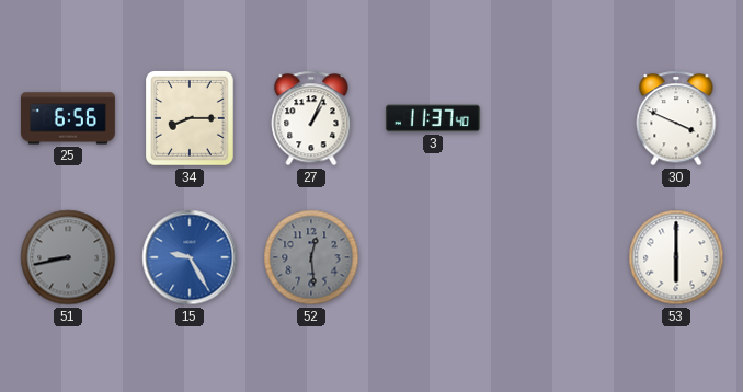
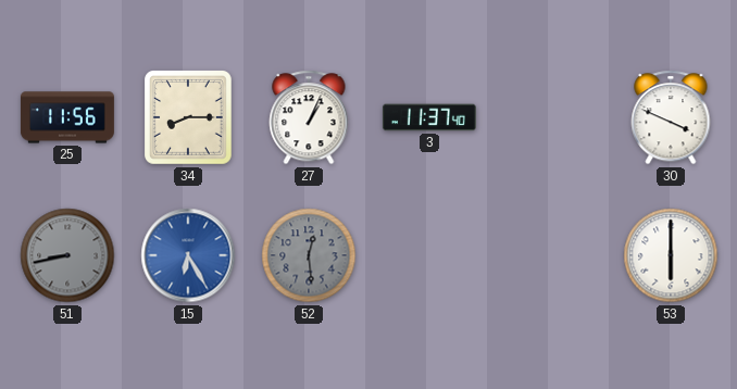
25: 6:56 -> 11:56 (67, 117)
15: 9:25 -> 6:25 (188, 255)
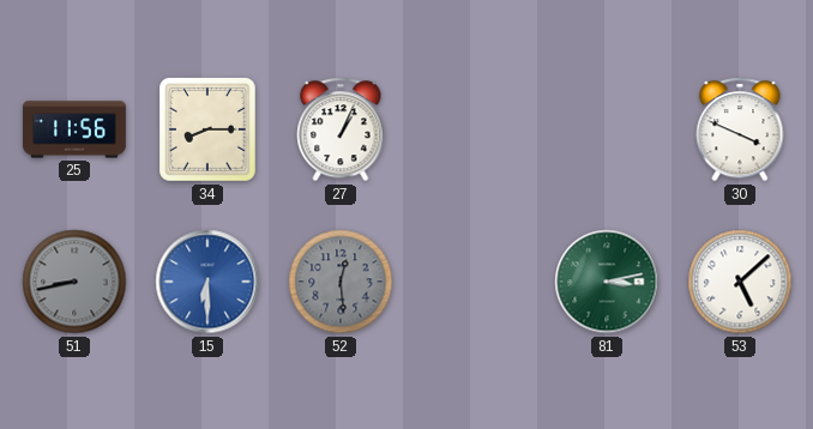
3: 11:37 -> none (429, 117)
15: 6:25 -> 6:30 (207, 282)
81: none -> 3:13 (607, 282)
53: 6:00 -> 5:08 (740, 282)
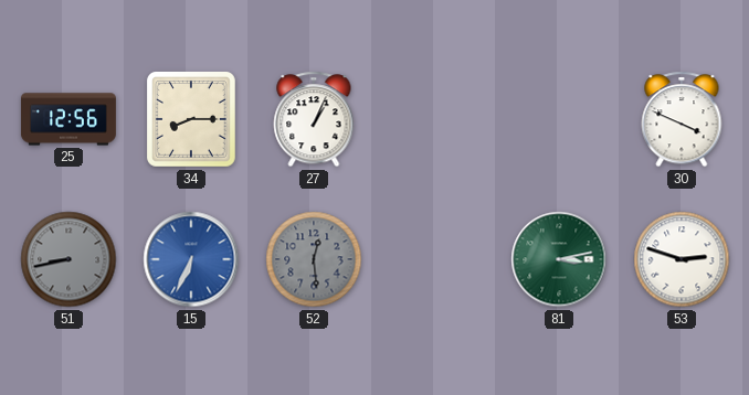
25: 11:56 -> 12:56 (68, 119)
15: 6:30 -> 6:34 (191, 259)
53: 5:08 -> 2:48 (682, 259)
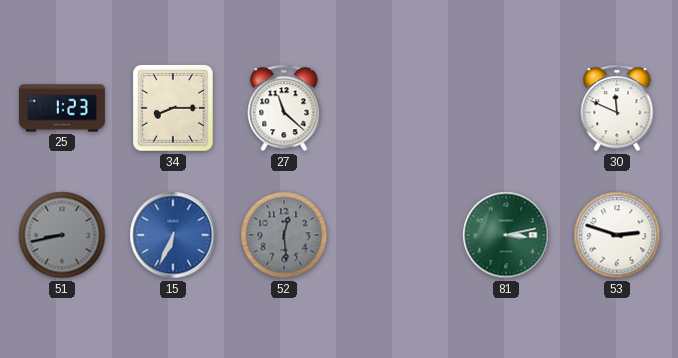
25: 12:56 -> 1:23 (62, 108)
27: 1:04 -> 11:22 (284, 108)
30: 3:49 -> 11:49 (617, 108)
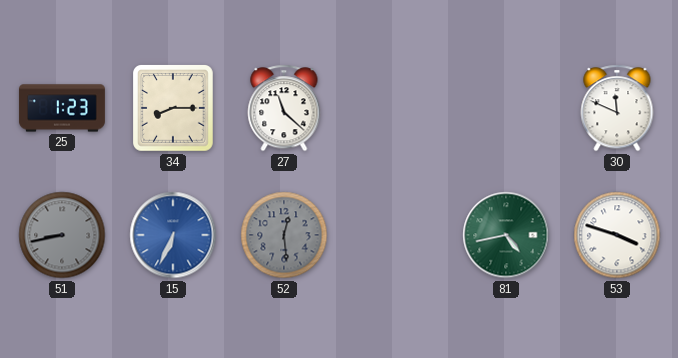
81: 3:13 -> 4:43 (506, 235)
53: 2:48 -> 3:48 (617, 235)
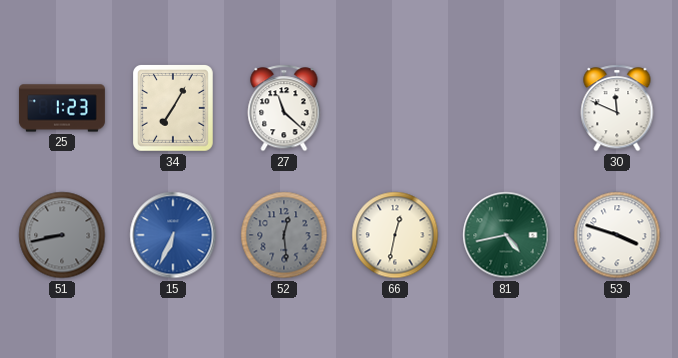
34: 8:15 -> 7:05 (174, 109)
66: none -> 12:32 (395, 235)
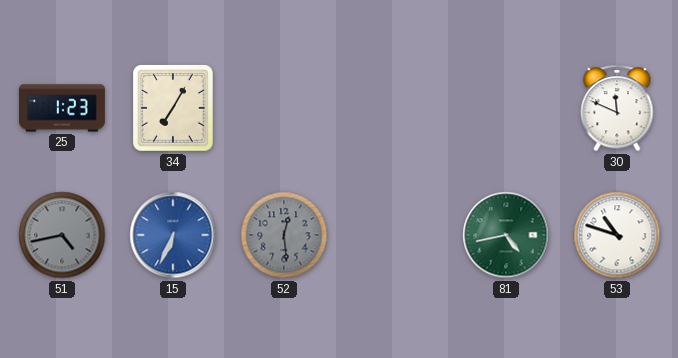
27: 11:22 -> none (284, 108)
51: 8:43 -> 4:43 (62, 235)
66: 12:32 -> none (395, 235)
53: 3:48 -> 10:48 (617, 235)
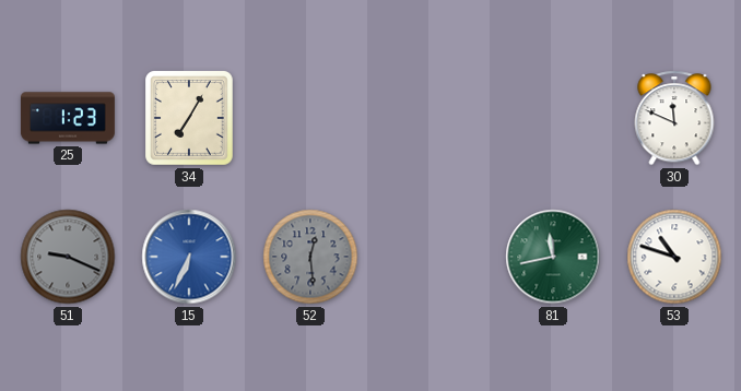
51: 4:43 -> 9:19 (68, 257)
81: 4:43 -> 11:43 (553, 257)
